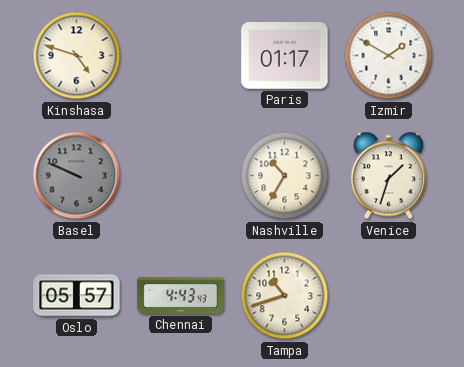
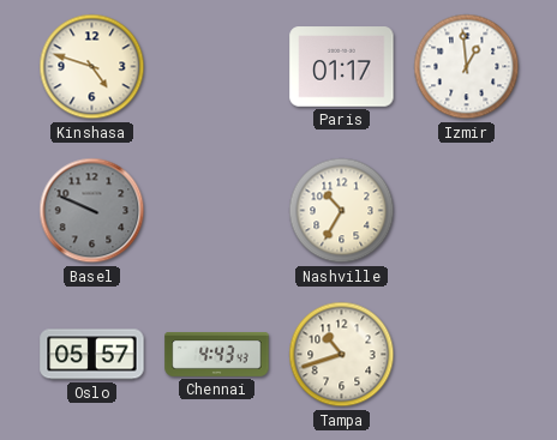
Izmir: 1:50 -> 12:59 (467, 67)
Venice: 1:33 -> none (388, 176)
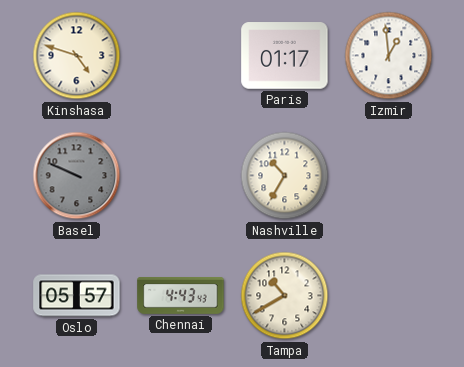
Tampa: 10:42 -> 10:40 (285, 296)
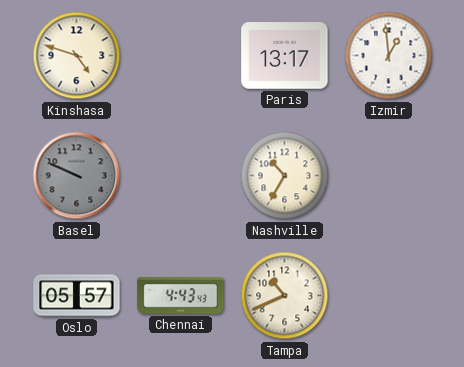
Paris: 01:17 -> 13:17 (285, 56)
Tampa: 10:40 -> 10:41 (285, 296)
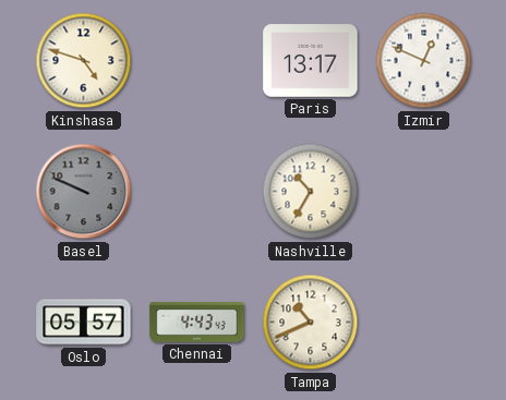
Izmir: 12:59 -> 12:49 (424, 61)
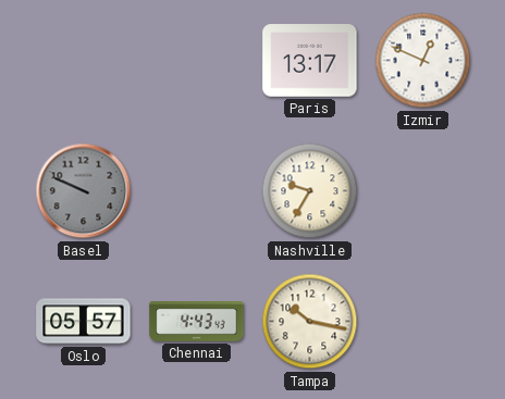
Kinshasa: 4:48 -> none (84, 61)
Nashville: 10:35 -> 9:35 (310, 191)
Tampa: 10:41 -> 10:17 (310, 322)
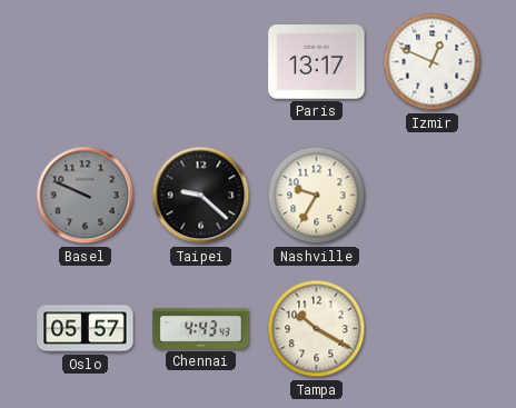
Taipei: none -> 9:22 (201, 196)
Tampa: 10:17 -> 10:20 (317, 329)
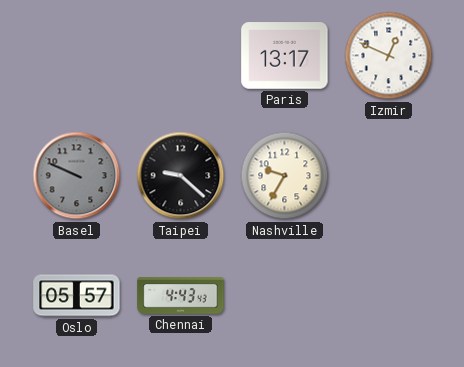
Tampa: 10:20 -> none (317, 329)
